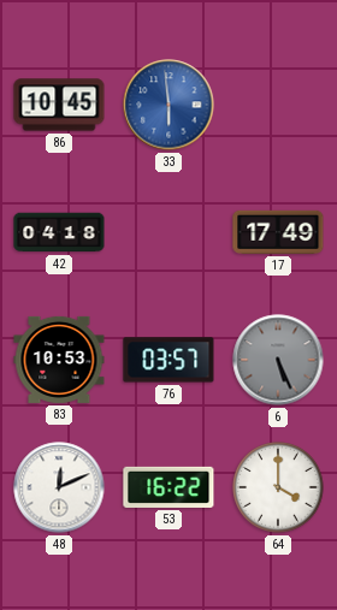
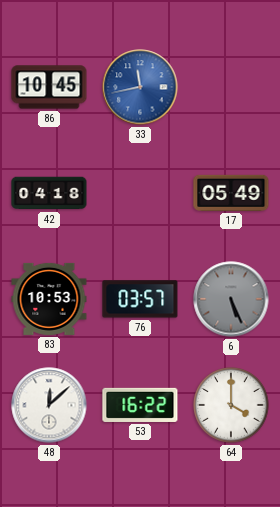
33: 5:59 -> 11:43 (140, 87)
17: 17:49 -> 05:49 (231, 193)
48: 12:11 -> 12:08 (49, 405)
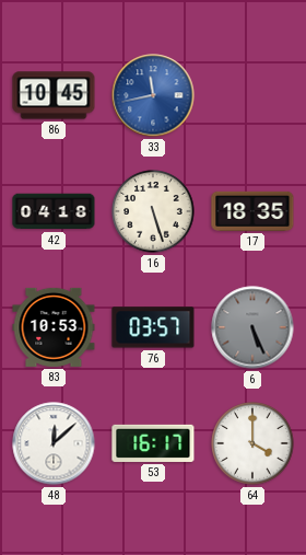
16: none -> 5:27 (153, 211)
17: 05:49 -> 18:35 (252, 211)
53: 16:22 -> 16:17 (153, 443)
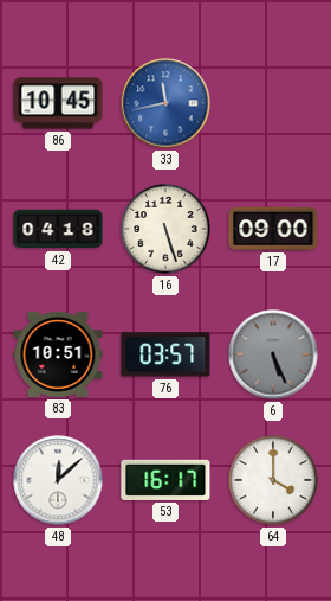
17: 18:35 -> 09:00 (273, 229)
83: 10:53 -> 10:51 (58, 354)
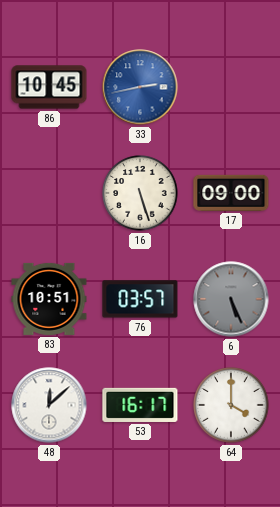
33: 11:43 -> 2:43 (140, 87)
42: 04:18 -> none (58, 229)
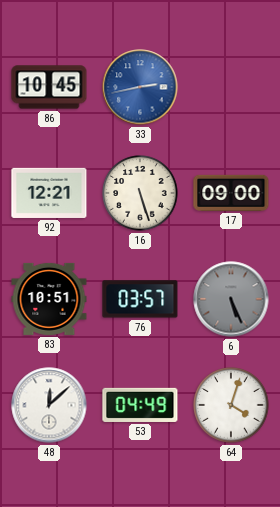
92: none -> 12:21 (49, 193)
53: 16:17 -> 04:49 (140, 405)
64: 4:00 -> 4:03 (231, 405)
